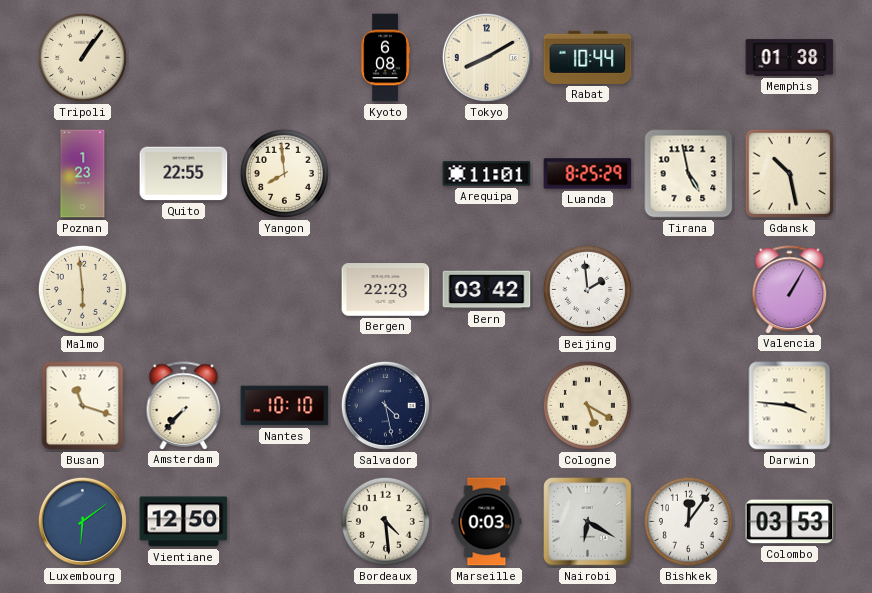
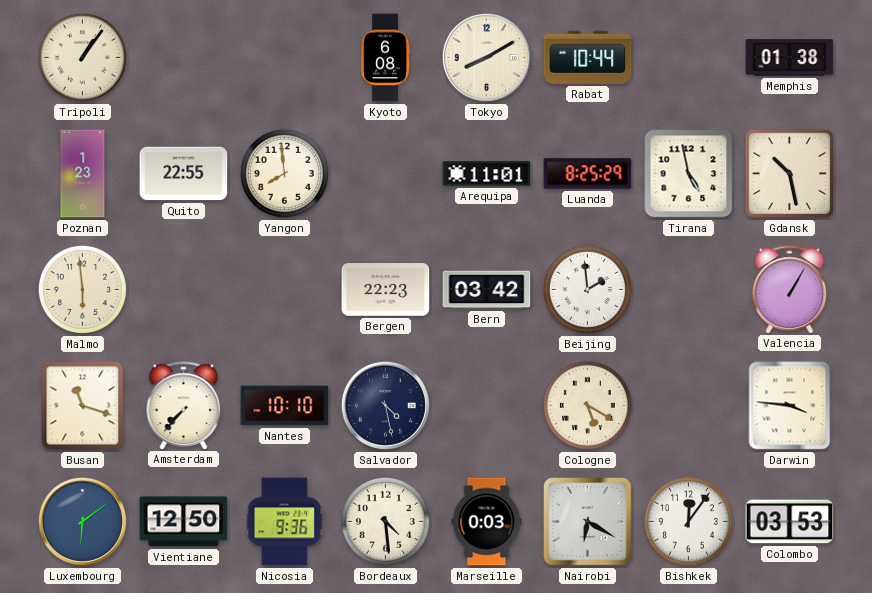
Nicosia: none -> 9:36 (285, 522)
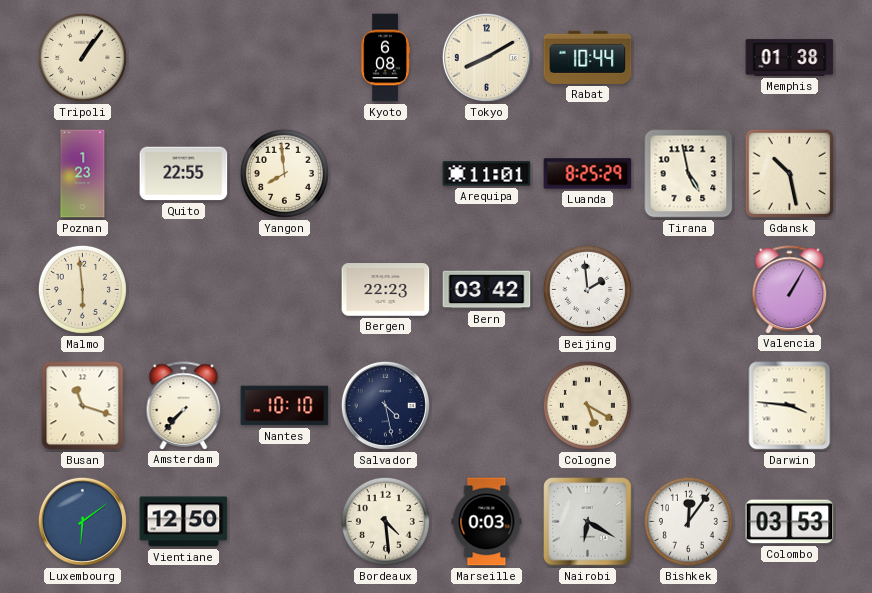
Nicosia: 9:36 -> none (285, 522)
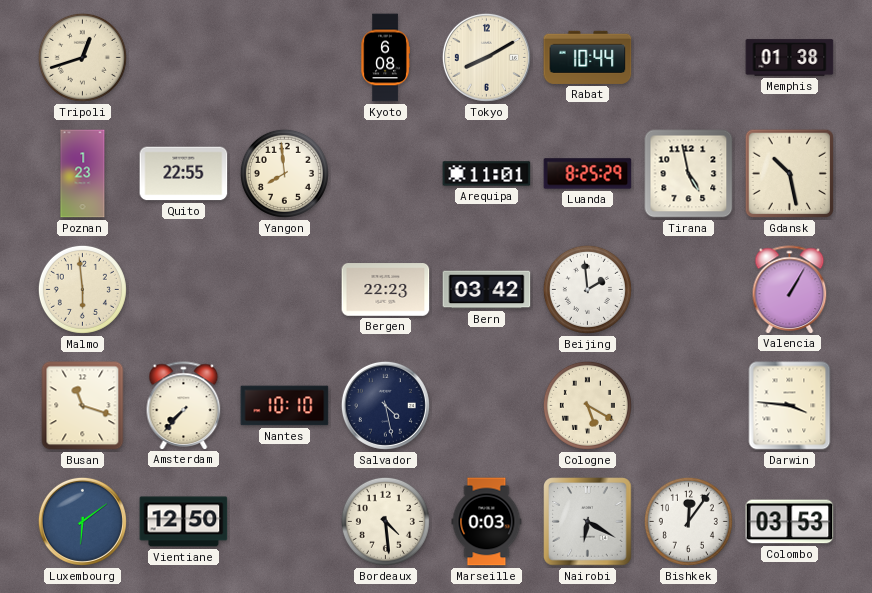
Tripoli: 1:06 -> 12:42 (82, 57)
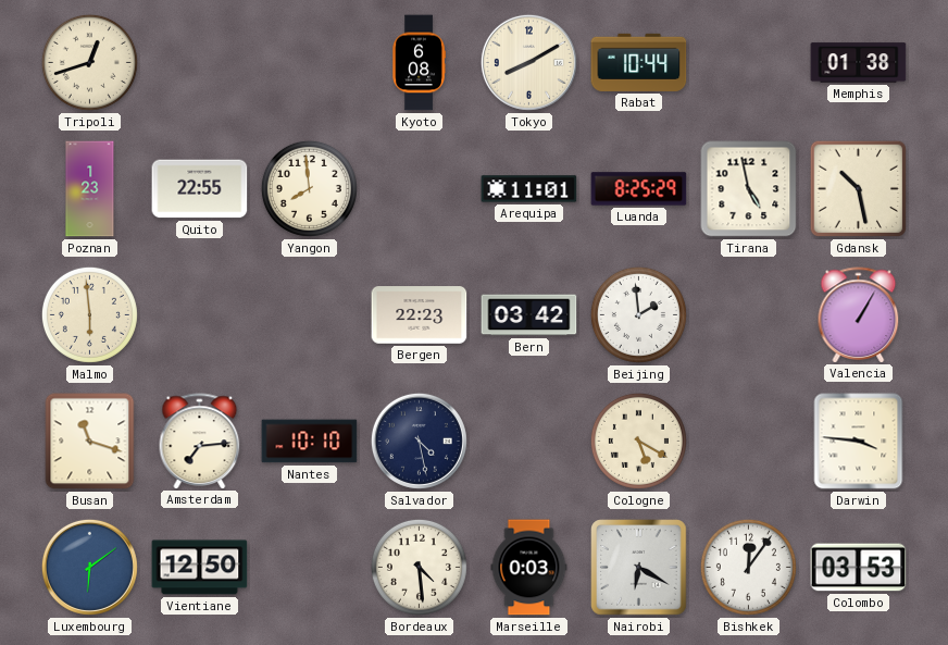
Amsterdam: 7:37 -> 7:14 (200, 441)
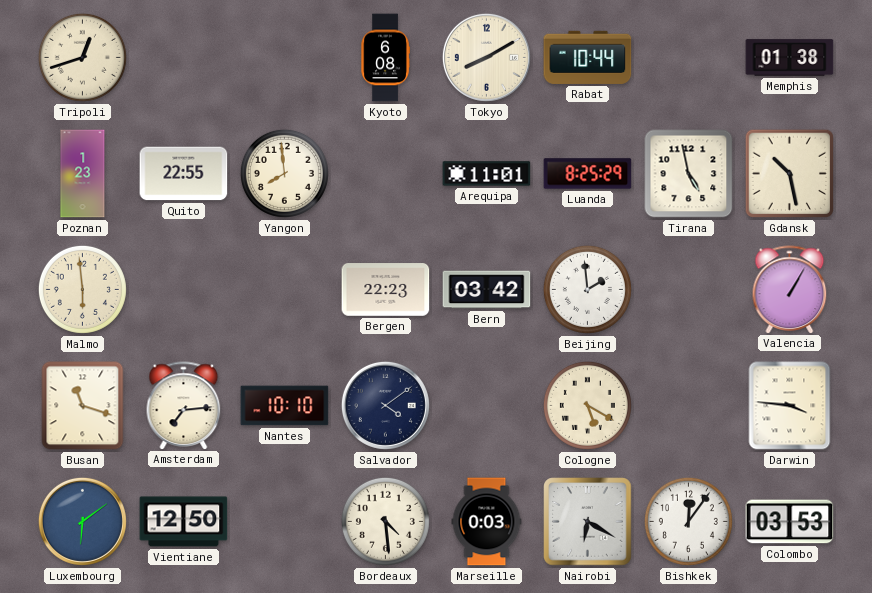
Salvador: 4:28 -> 4:09 (385, 405)
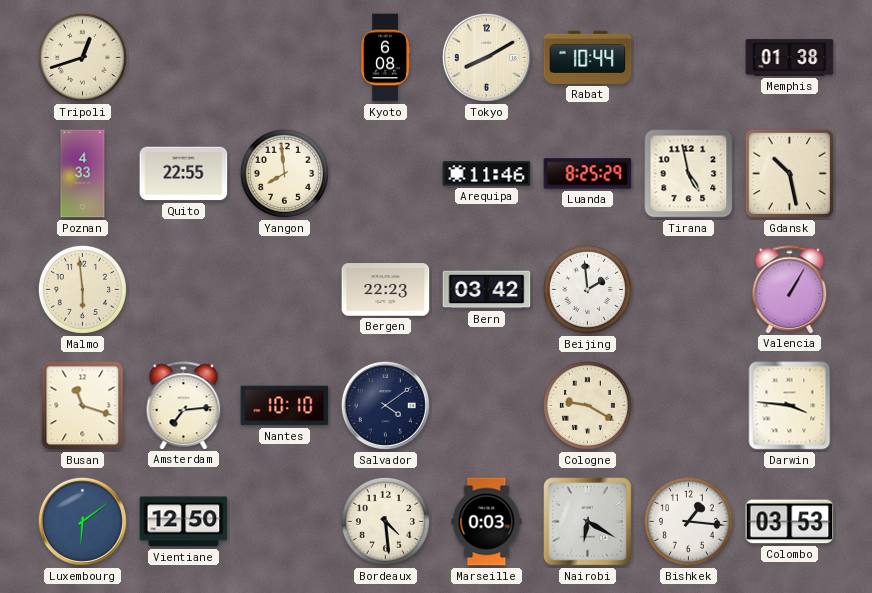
Poznan: 1:23 -> 4:33 (83, 174)
Arequipa: 11:01 -> 11:46 (487, 174)
Cologne: 5:20 -> 9:20 (587, 405)
Bishkek: 12:06 -> 1:16 (688, 521)
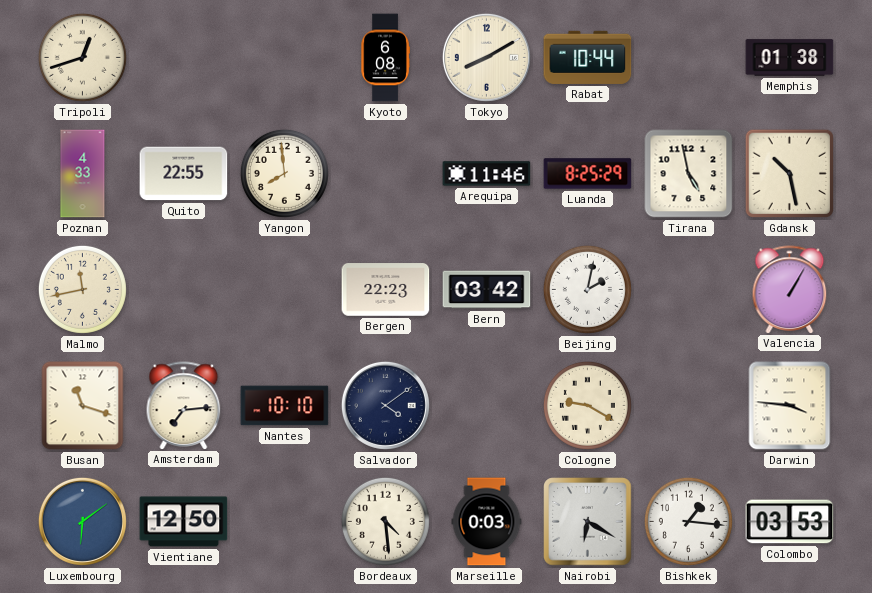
Malmo: 5:59 -> 11:43 (82, 289)
Beijing: 1:59 -> 2:02 (587, 289)
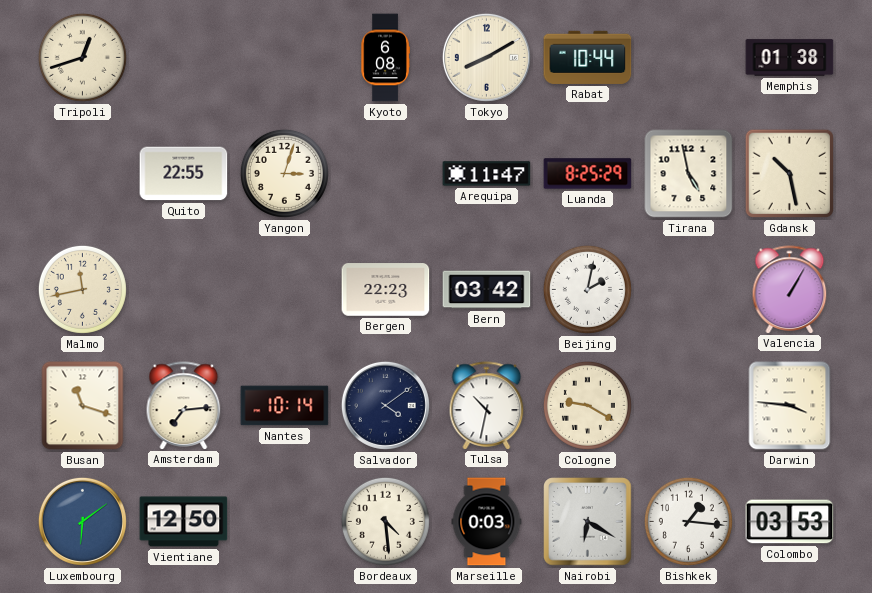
Poznan: 4:33 -> none (83, 174)
Yangon: 7:59 -> 3:03 (284, 173)
Arequipa: 11:46 -> 11:47 (487, 174)
Nantes: 10:10 -> 10:14 (285, 406)
Tulsa: none -> 10:32 (487, 405)
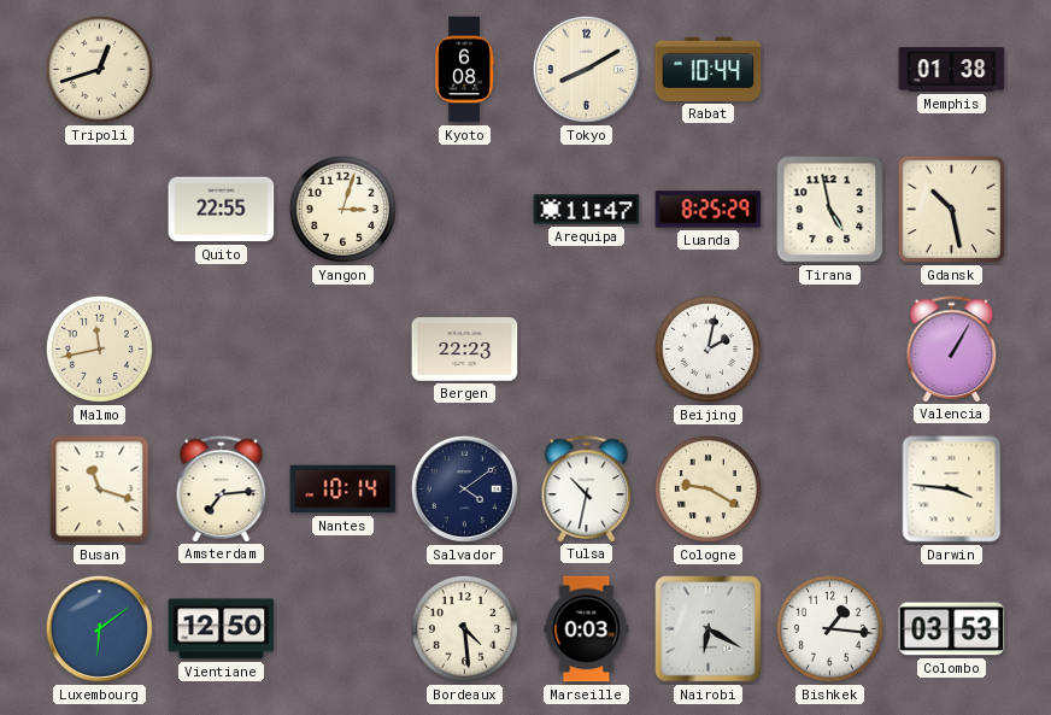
Bern: 03:42 -> none (487, 290)
